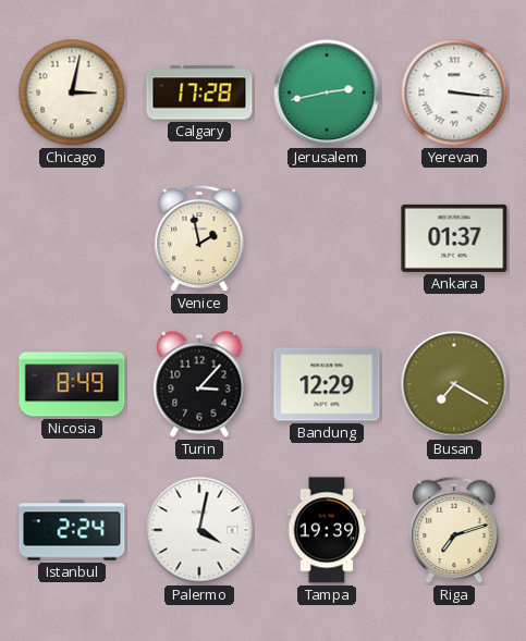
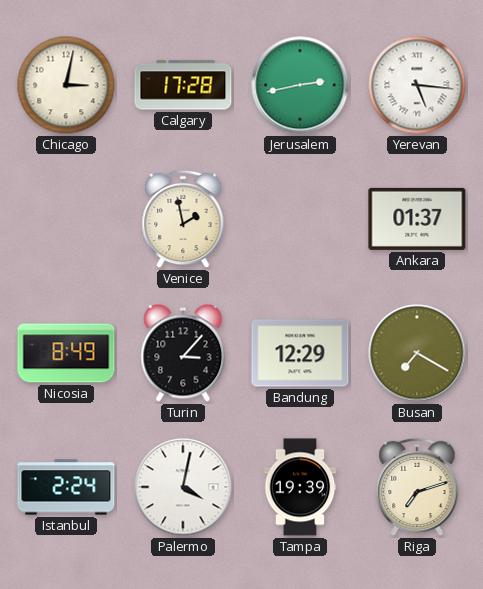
Yerevan: 3:16 -> 5:16 (417, 85)
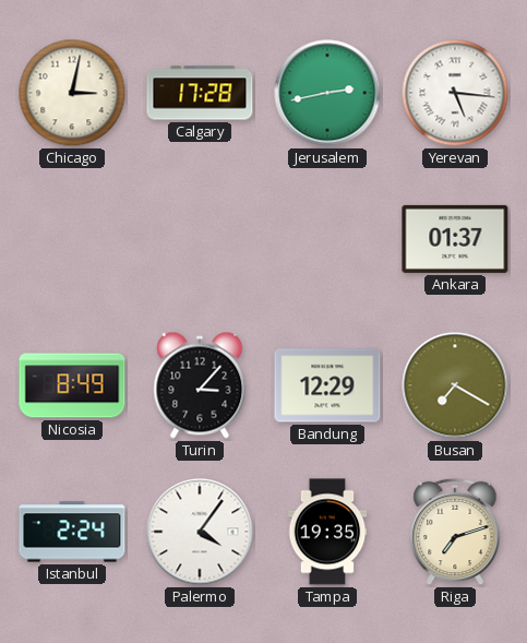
Venice: 1:58 -> none (183, 219)
Palermo: 4:02 -> 4:06 (200, 532)
Tampa: 19:39 -> 19:35 (327, 532)
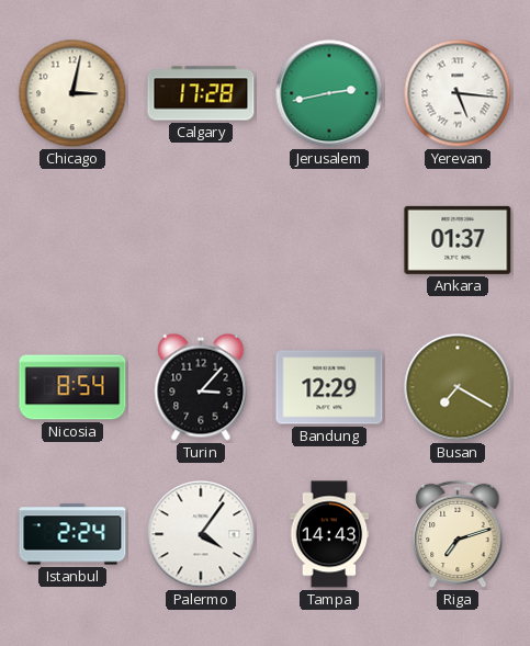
Nicosia: 8:49 -> 8:54 (72, 387)
Tampa: 19:35 -> 14:43 (329, 534)
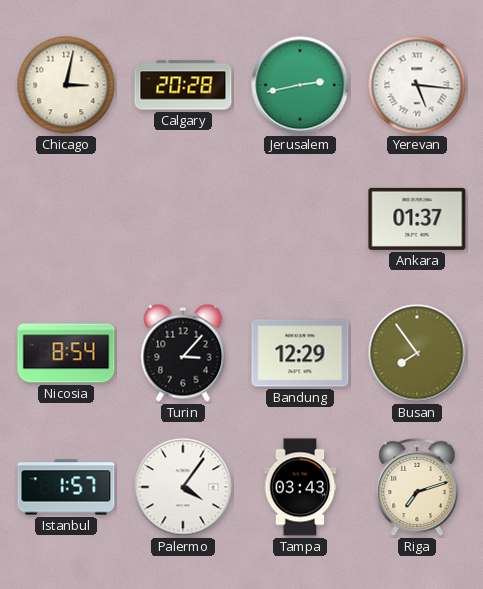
Calgary: 17:28 -> 20:28 (183, 85)
Busan: 7:20 -> 7:54 (417, 353)
Istanbul: 2:24 -> 1:57 (66, 487)
Tampa: 14:43 -> 03:43 (300, 487)
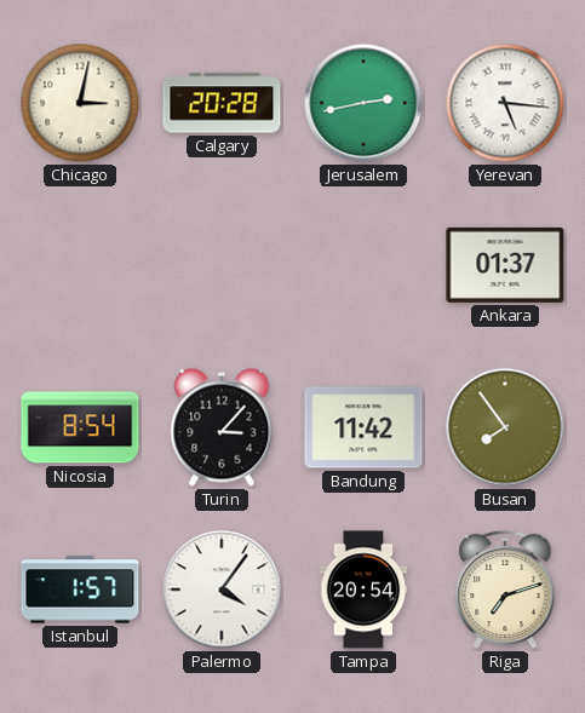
Bandung: 12:29 -> 11:42 (363, 427)
Tampa: 03:43 -> 20:54 (363, 590)
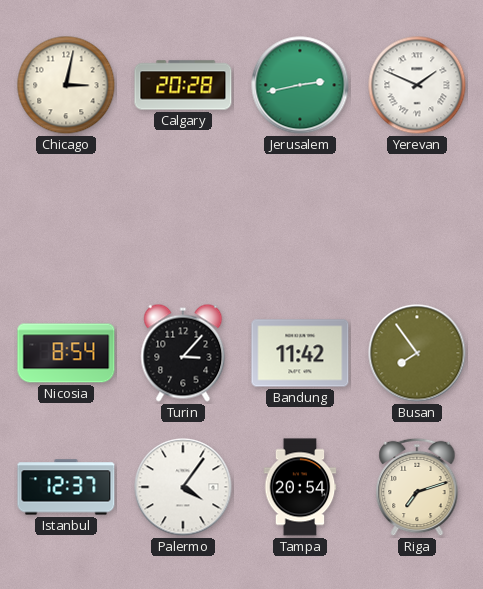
Yerevan: 5:16 -> 1:49 (417, 85)
Ankara: 01:37 -> none (505, 265)
Istanbul: 1:57 -> 12:37 (66, 487)
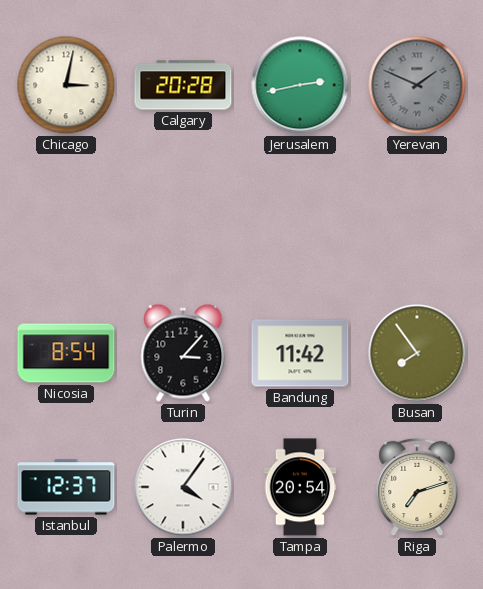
Yerevan dial: white -> grey (417, 85)
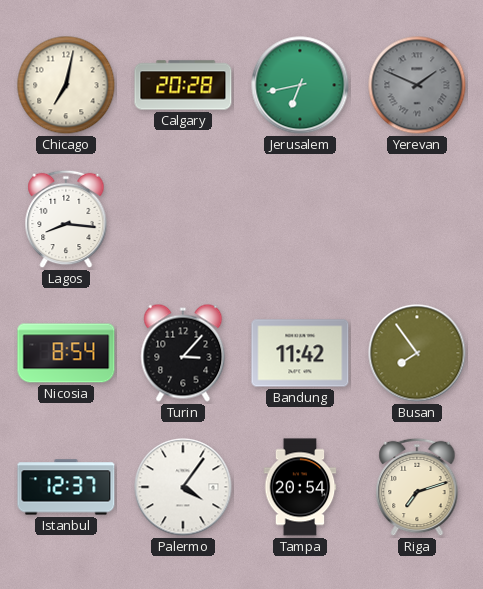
Chicago: 3:02 -> 7:02 (66, 85)
Jerusalem: 2:43 -> 6:43 (300, 85)
Lagos: none -> 8:16 (66, 219)
